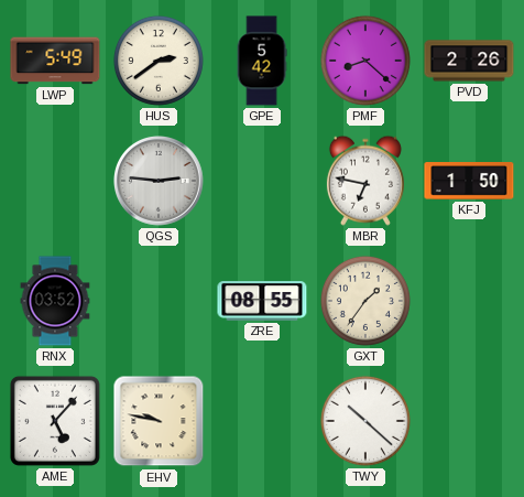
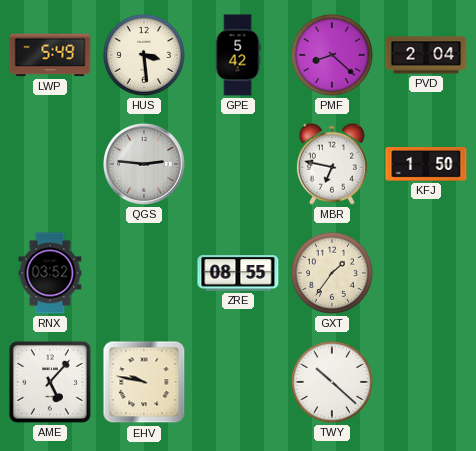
HUS: 2:39 -> 3:29 (144, 55)
PVD: 2:26 -> 2:04 (426, 55)
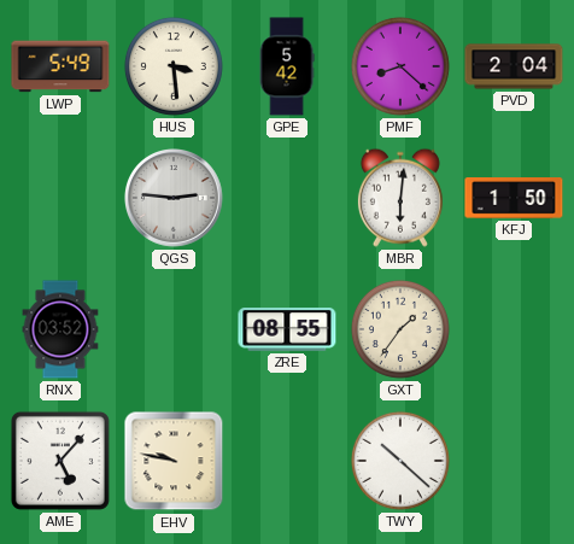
MBR: 6:47 -> 6:01 (400, 198)
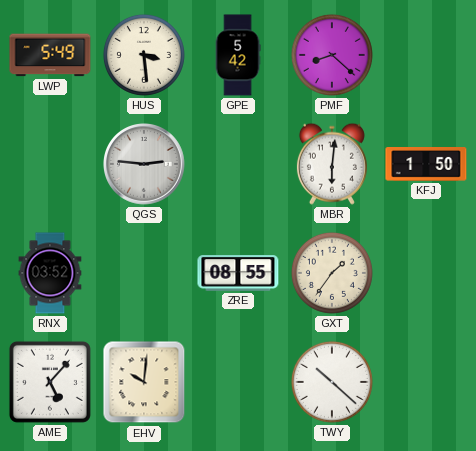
PVD: 2:04 -> none (514, 66)
EHV: 9:47 -> 10:01 (144, 382)
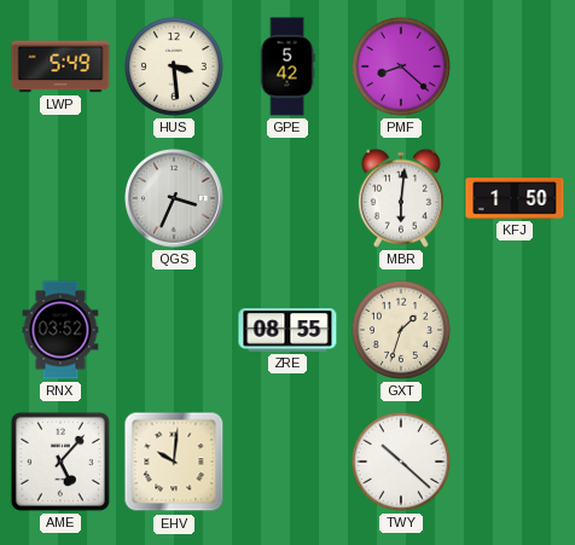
QGS: 2:46 -> 3:34 (175, 199)
GXT: 1:36 -> 1:33 (401, 330)
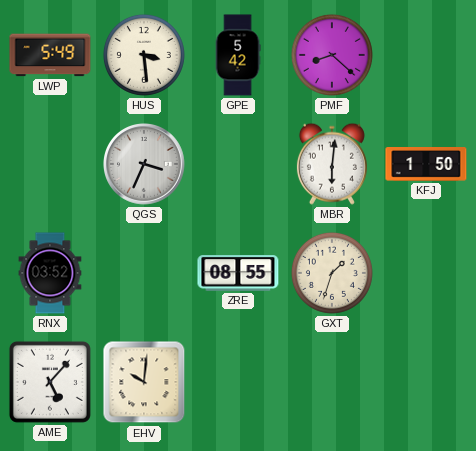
TWY: 10:22 -> none (401, 462)
